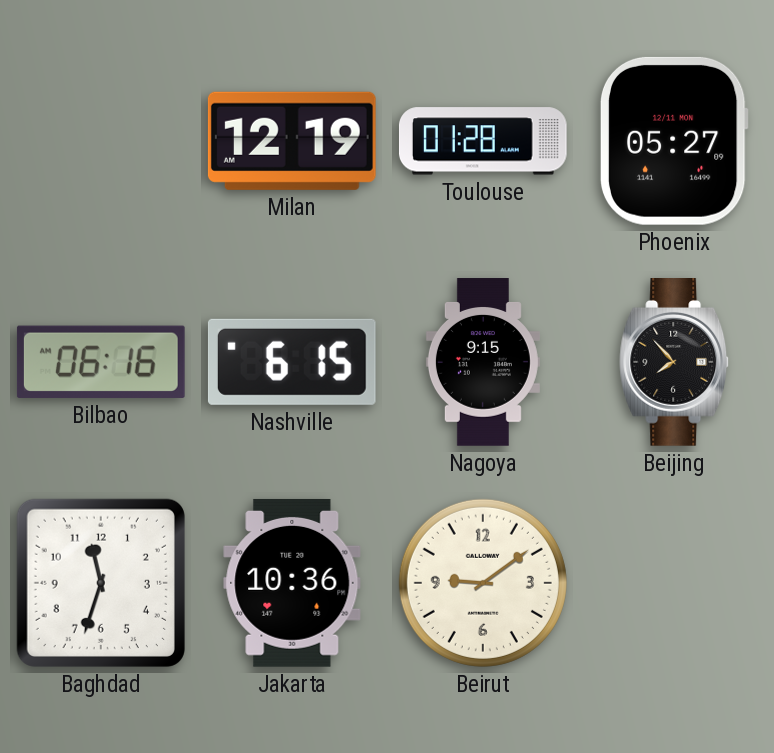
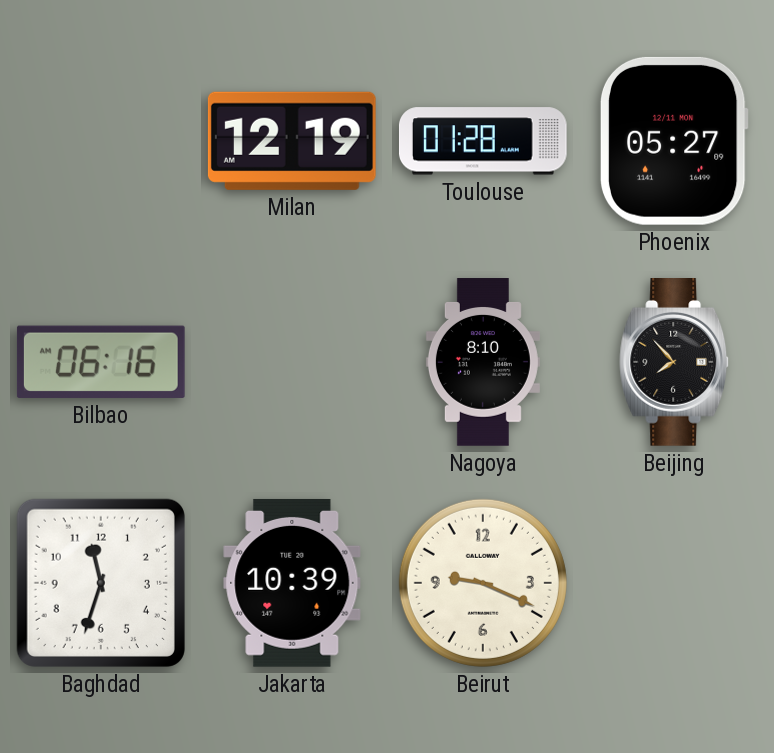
Nashville: 6:15 -> none (292, 362)
Nagoya: 9:15 -> 8:10 (483, 362)
Jakarta: 10:36 -> 10:39 (292, 583)
Beirut: 9:09 -> 9:19 (483, 583)
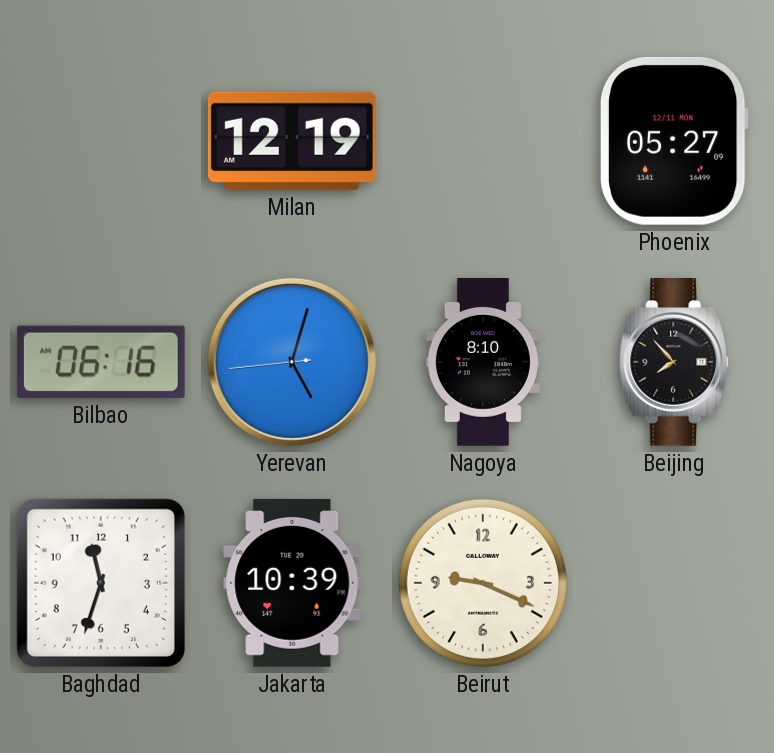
Toulouse: 01:28 -> none (483, 141)
Yerevan: none -> 5:02 (292, 362)
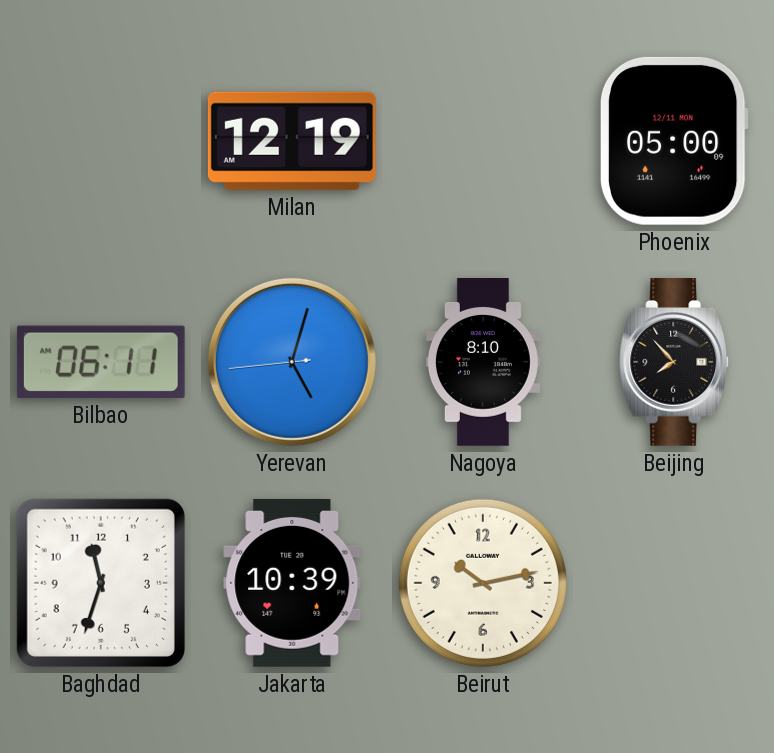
Phoenix: 05:27 -> 05:00 (674, 141)
Bilbao: 06:16 -> 06:11 (101, 362)
Beirut: 9:19 -> 10:13 (483, 583)
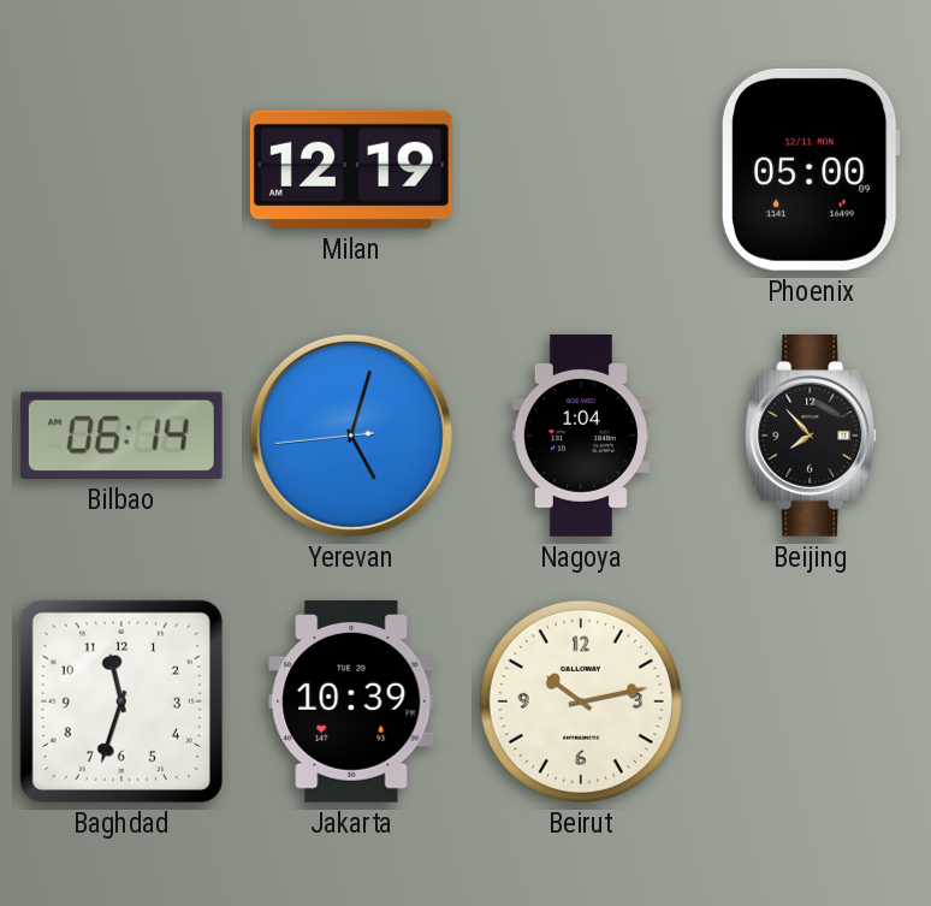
Bilbao: 06:11 -> 06:14 (121, 436)
Nagoya: 8:10 -> 1:04 (581, 436)
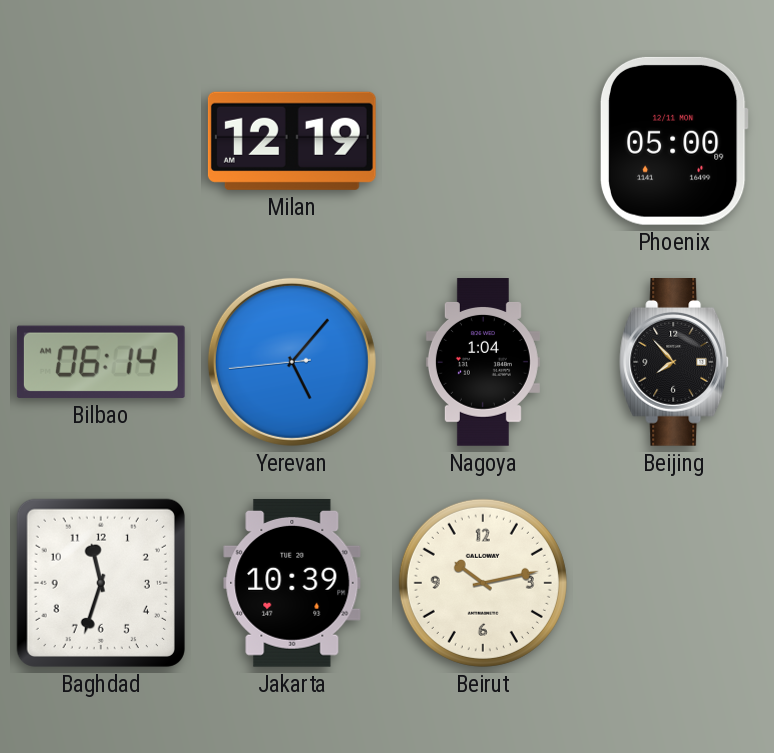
Yerevan: 5:02 -> 5:06 (292, 362)
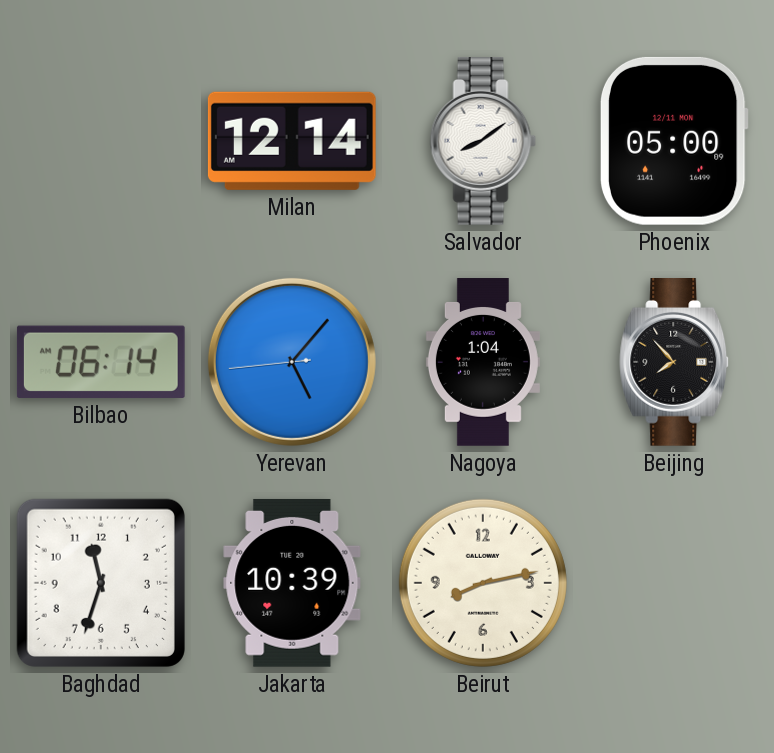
Milan: 12:19 -> 12:14 (292, 141)
Salvador: none -> 8:09 (483, 142)
Beirut: 10:13 -> 8:13 (483, 583)
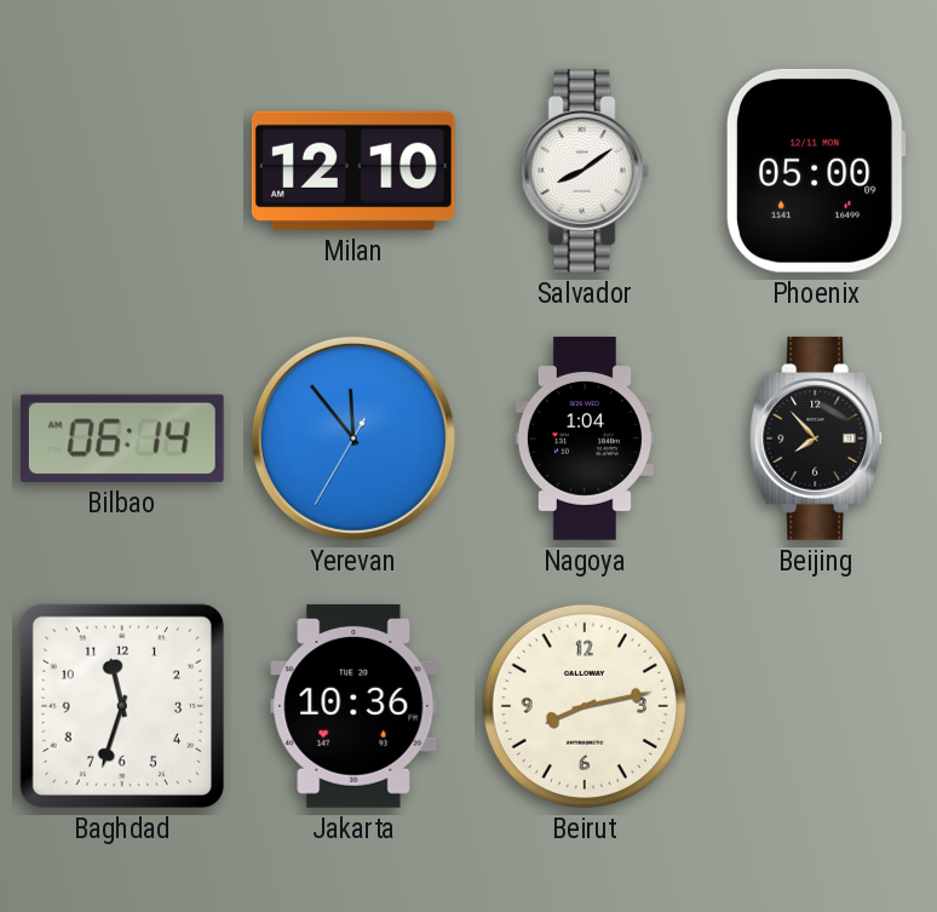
Milan: 12:14 -> 12:10 (353, 171)
Yerevan: 5:06 -> 11:53 (353, 438)
Jakarta: 10:39 -> 10:36 (353, 706)
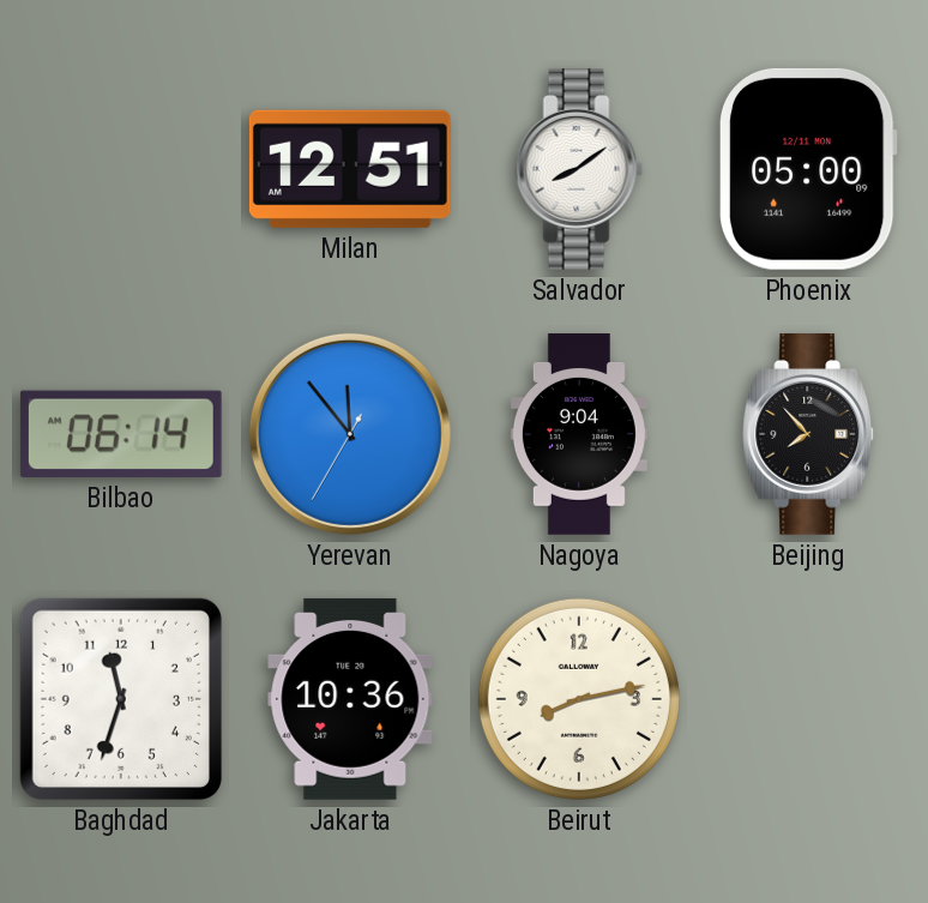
Milan: 12:10 -> 12:51 (350, 169)
Nagoya: 1:04 -> 9:04 (579, 434)
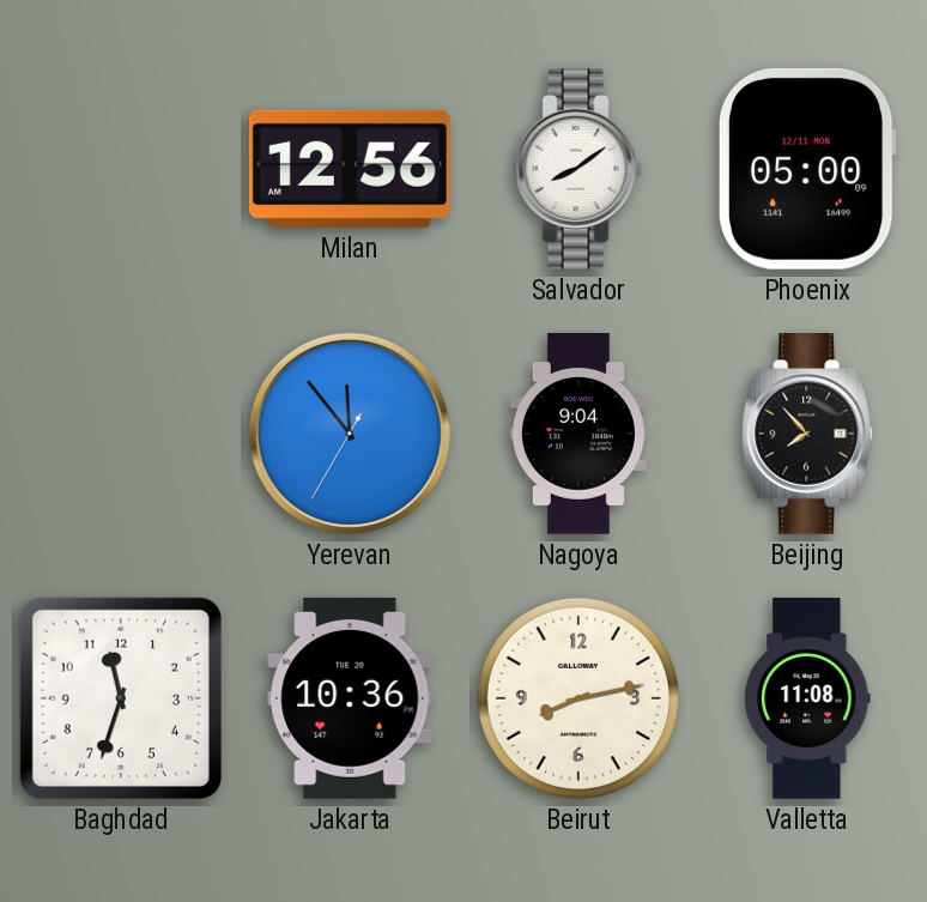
Milan: 12:51 -> 12:56 (350, 169)
Bilbao: 06:14 -> none (121, 434)
Valletta: none -> 11:08 (807, 698)
